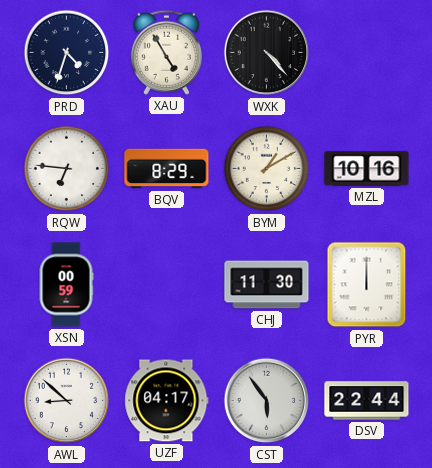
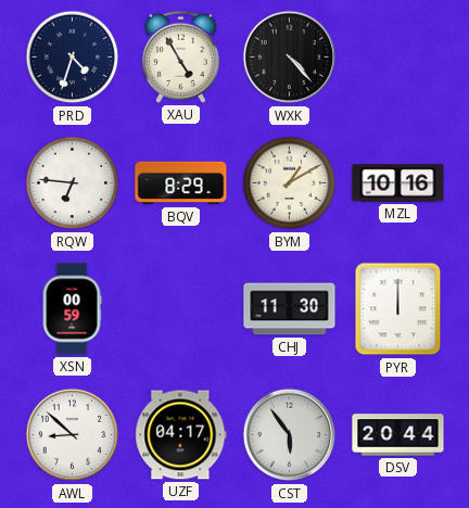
DSV: 22:44 -> 20:44 (398, 435)
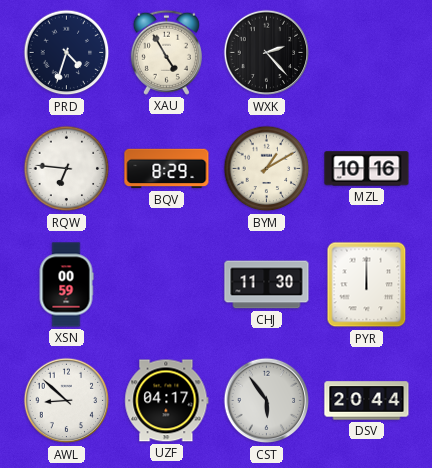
WXK: 4:23 -> 2:23 (267, 53)
